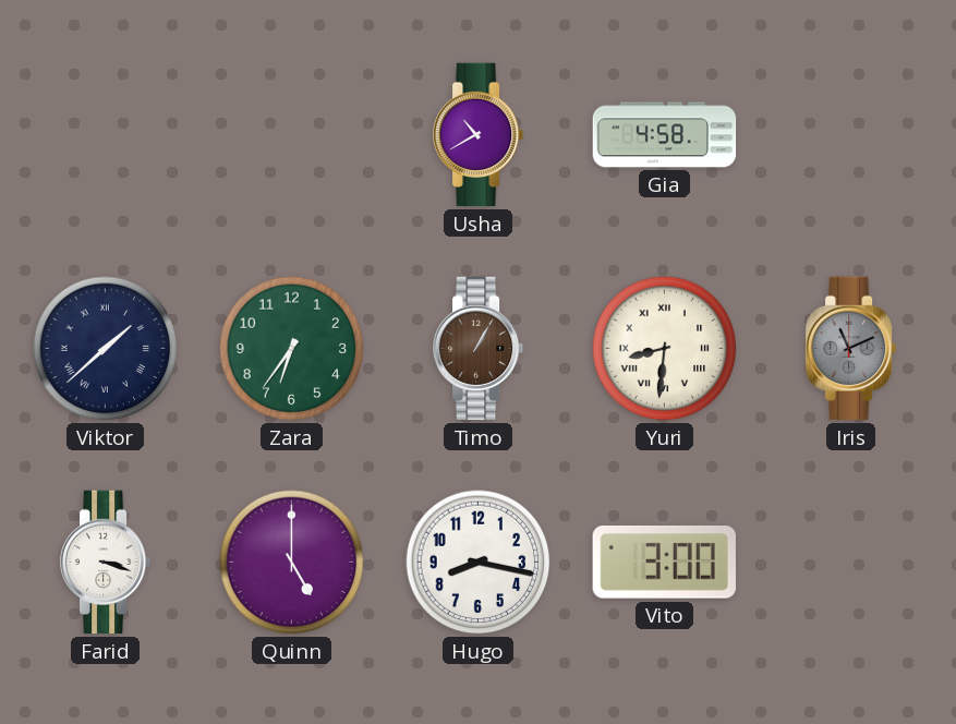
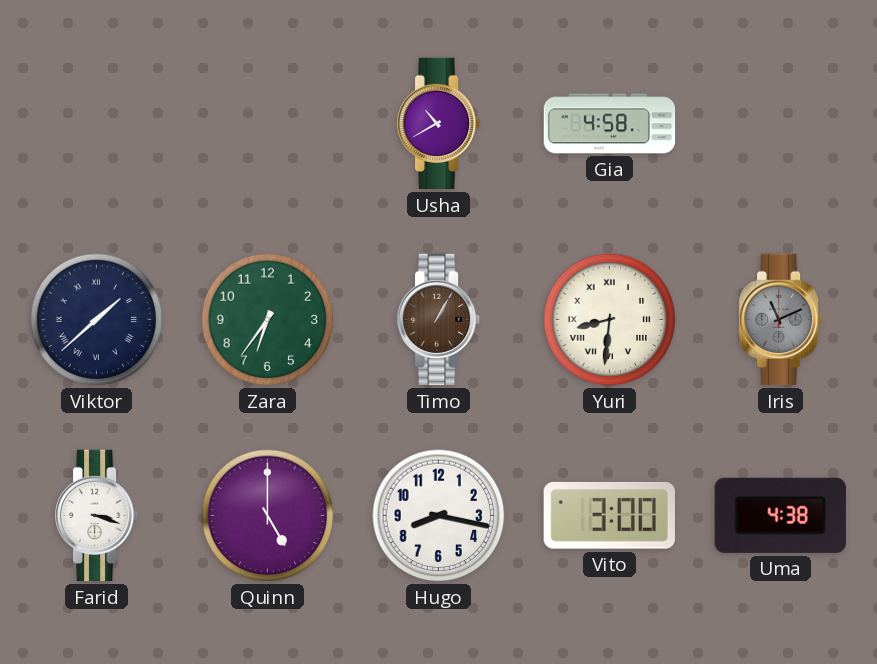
Uma: none -> 4:38 (780, 515)
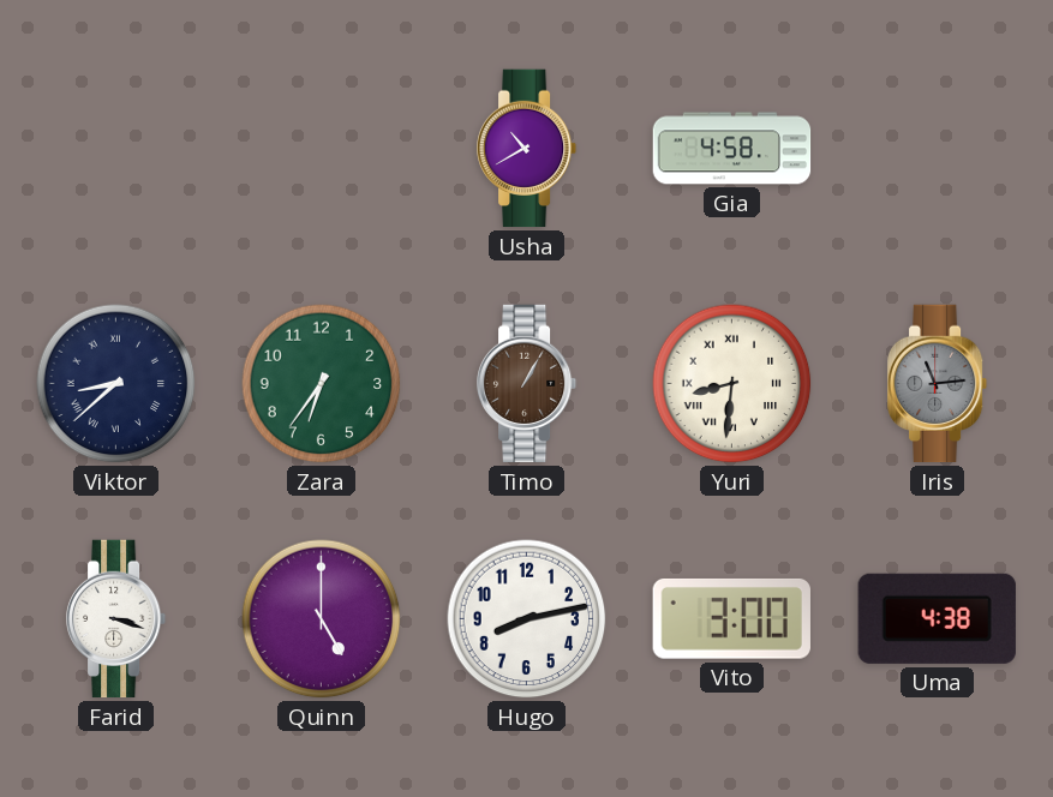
Viktor: 1:38 -> 8:38 (116, 384)
Iris: 11:11 -> 11:14 (938, 384)
Hugo: 8:17 -> 8:13 (527, 619)
